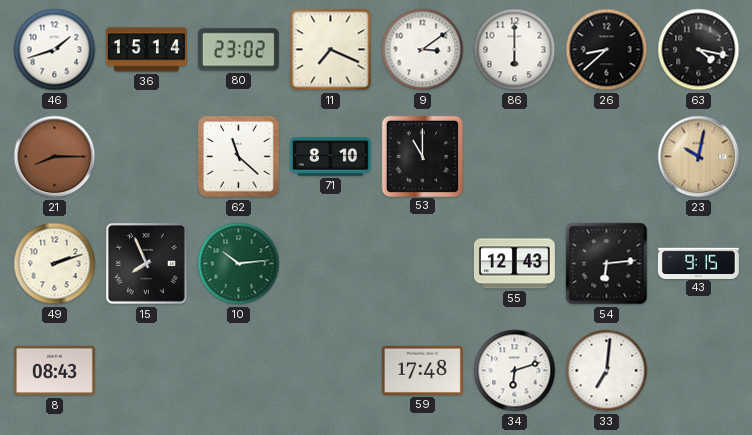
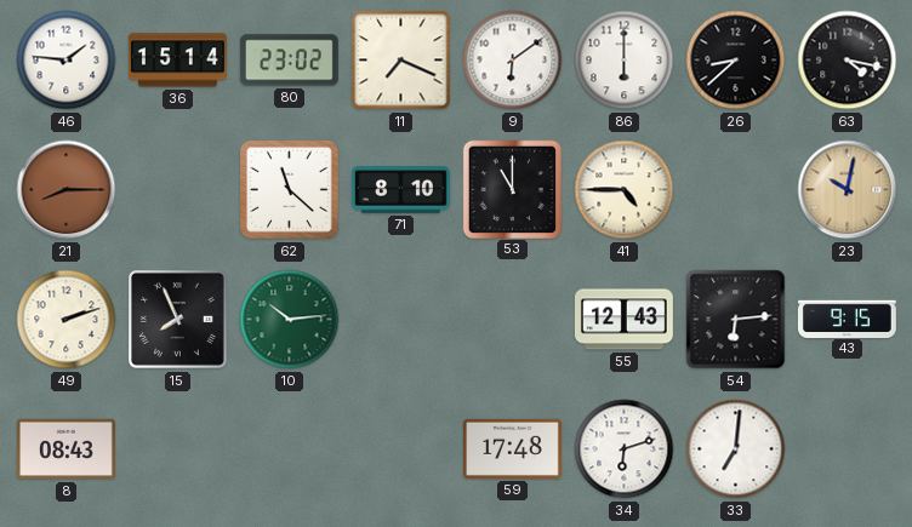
46: 1:42 -> 1:46 (67, 61)
9: 3:09 -> 6:09 (513, 61)
41: none -> 4:45 (625, 190)
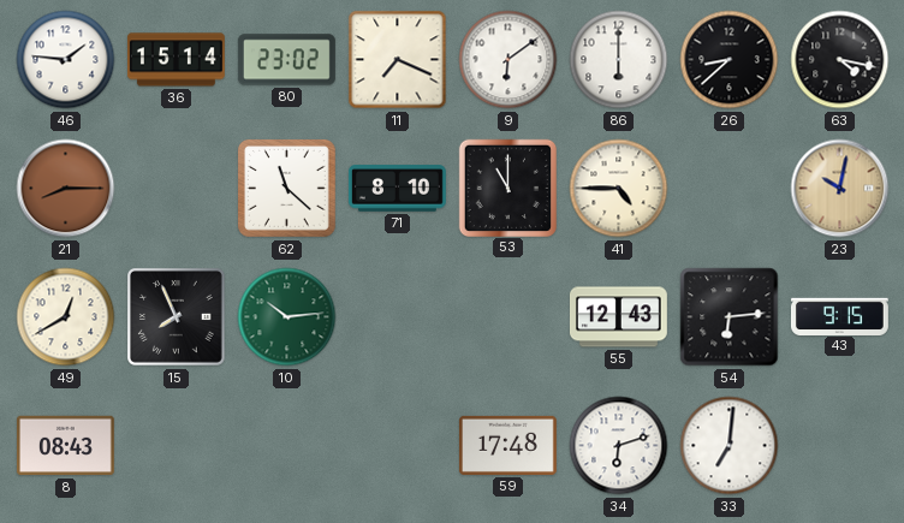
49: 2:12 -> 12:40 (66, 317)
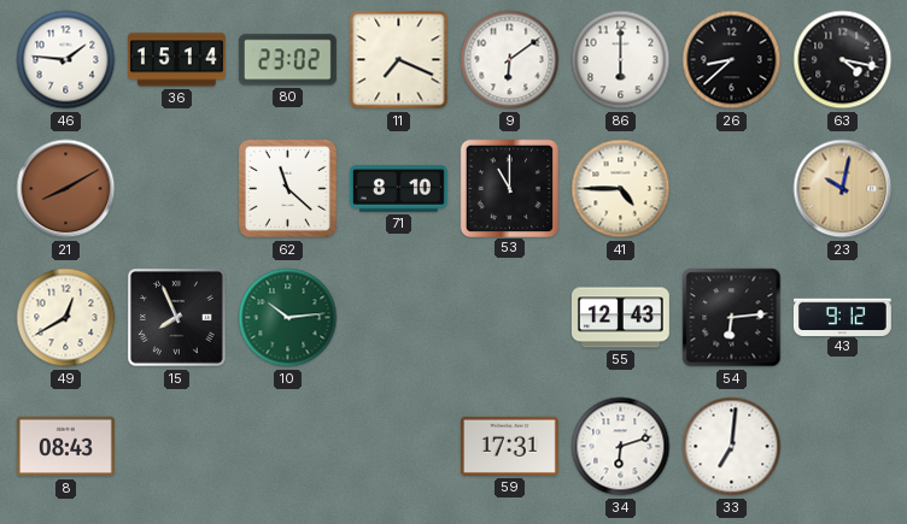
21: 8:15 -> 8:10 (66, 189)
43: 9:15 -> 9:12 (842, 317)
59: 17:48 -> 17:31 (509, 446)
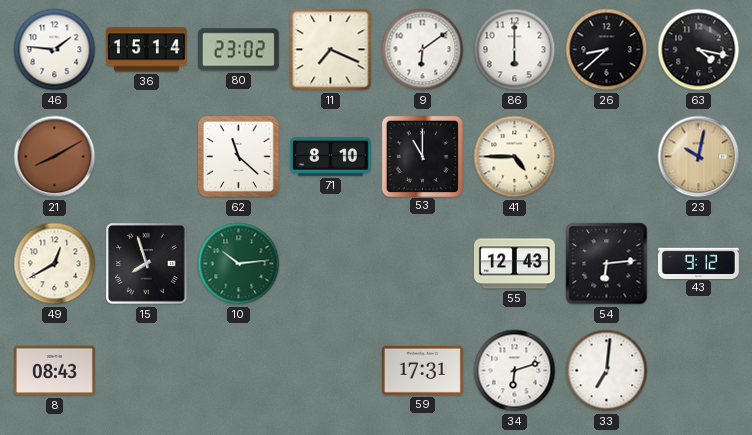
15: 7:56 -> 7:57 (147, 264)
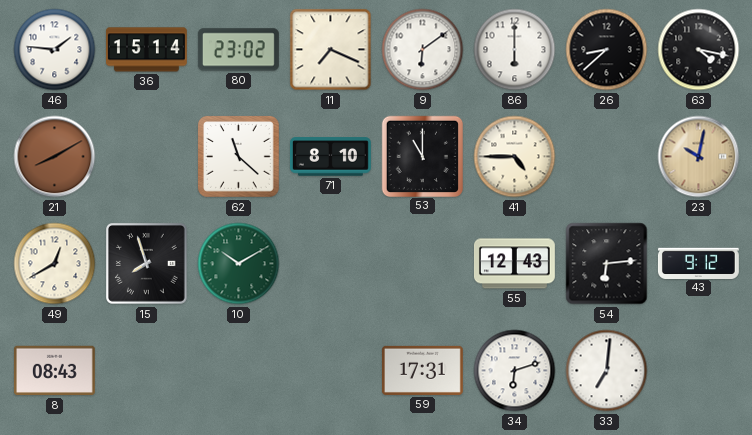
10: 10:14 -> 10:10 (239, 264)
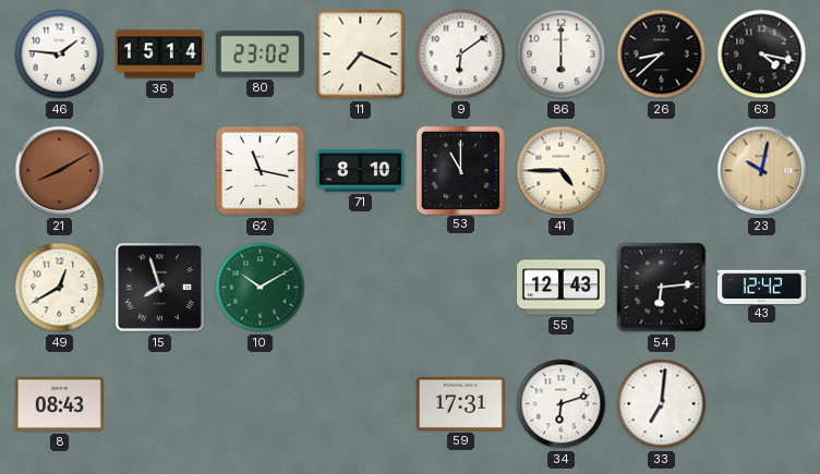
62: 11:22 -> 11:17 (261, 171)
43: 9:12 -> 12:42 (761, 287)
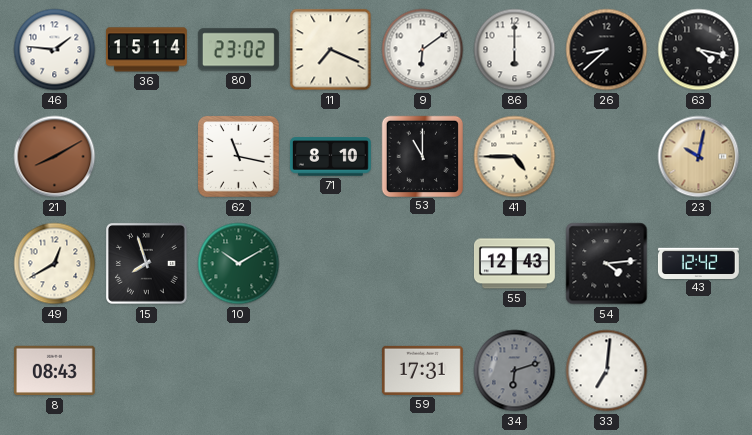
54: 6:14 -> 4:14 (607, 264)
34 dial: white -> grey (515, 371)
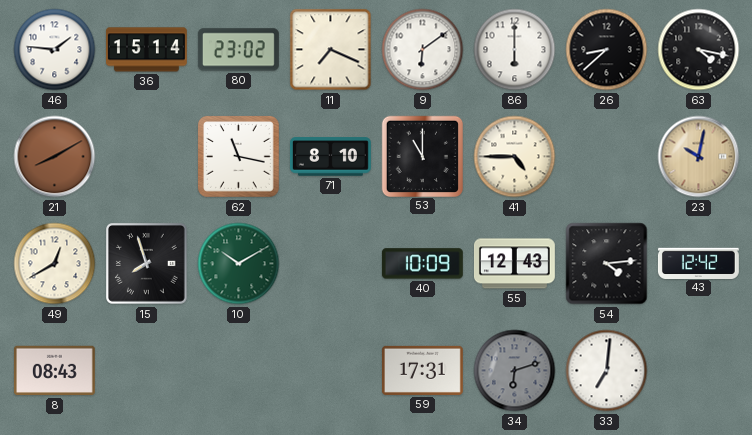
40: none -> 10:09 (422, 264)
